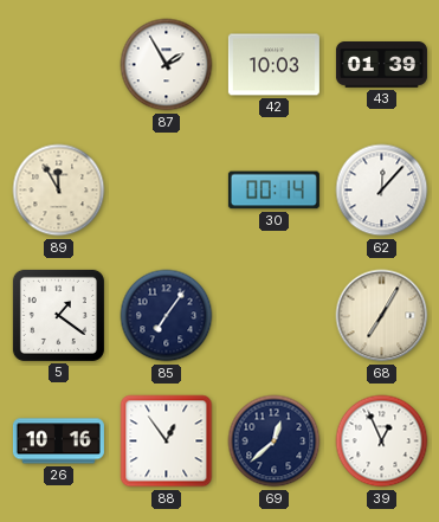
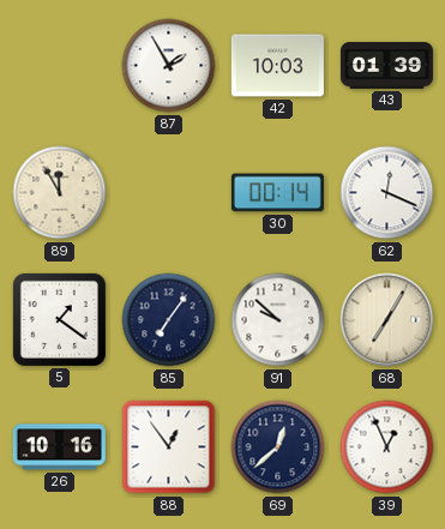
62: 12:07 -> 12:19 (387, 193)
91: none -> 9:52 (278, 320)
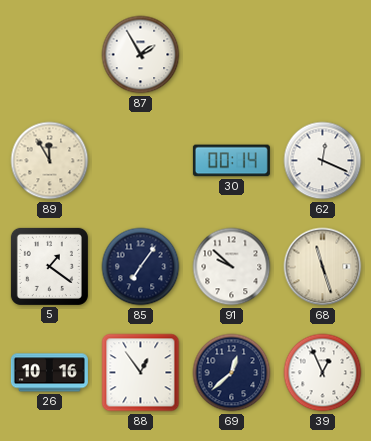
42: 10:03 -> none (277, 66)
43: 01:39 -> none (386, 66)
68: 7:05 -> 11:27 (323, 267)
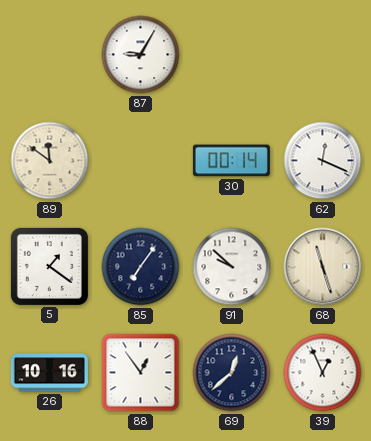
87: 1:55 -> 9:05 (141, 55)
89: 11:55 -> 11:51 (50, 161)
